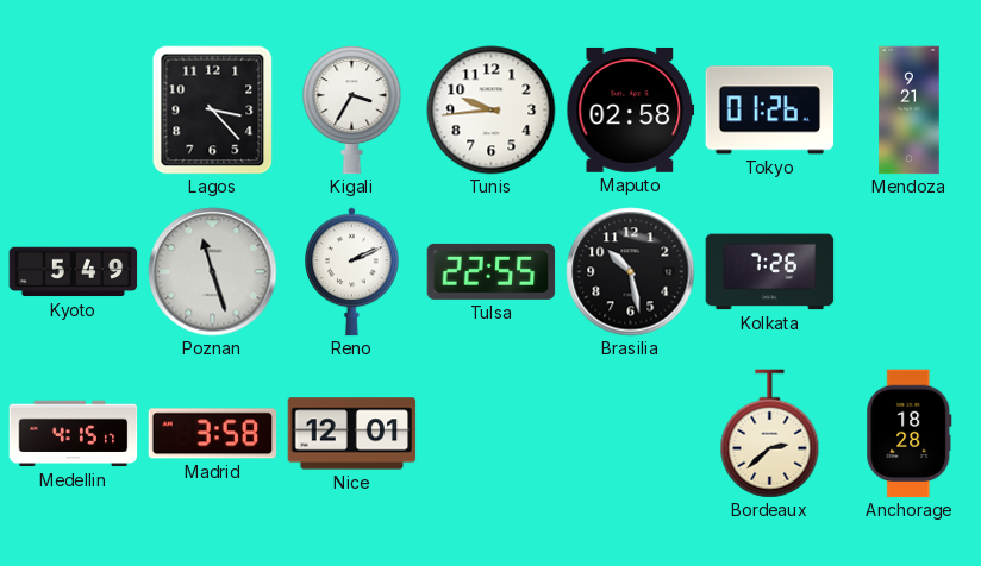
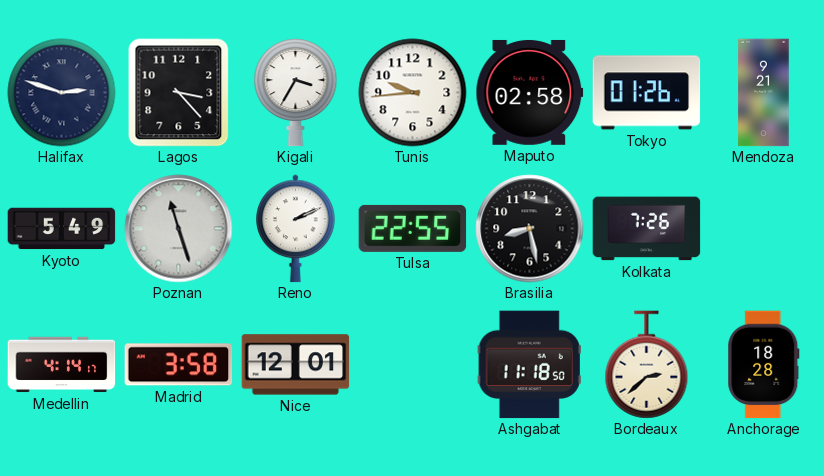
Halifax: none -> 2:48 (62, 93)
Brasilia: 10:28 -> 8:28 (530, 229)
Medellin: 4:15 -> 4:14 (62, 365)
Ashgabat: none -> 11:18 (529, 365)
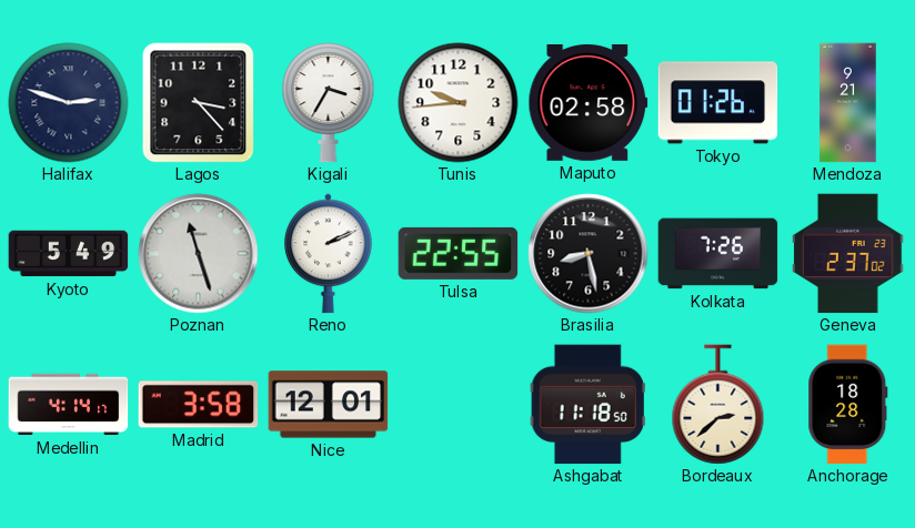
Geneva: none -> 2:37 (848, 254)
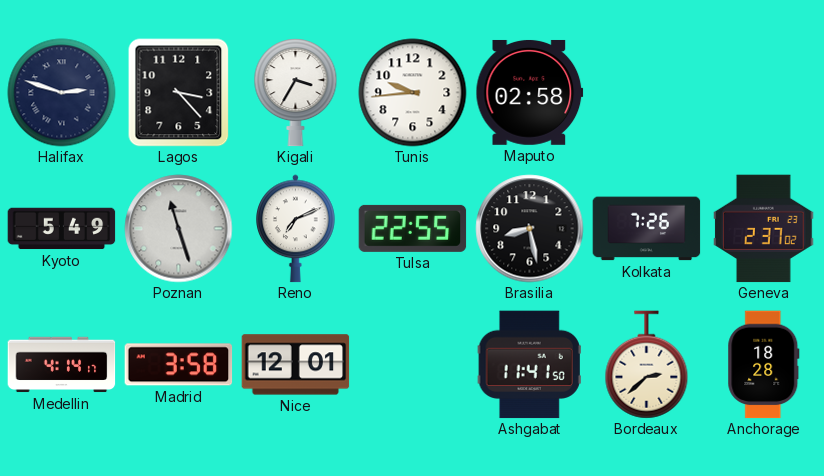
Tokyo: 01:26 -> none (718, 103)
Mendoza: 9:21 -> none (848, 103)
Reno: 2:11 -> 7:11 (296, 229)
Ashgabat: 11:18 -> 11:41 (529, 365)
